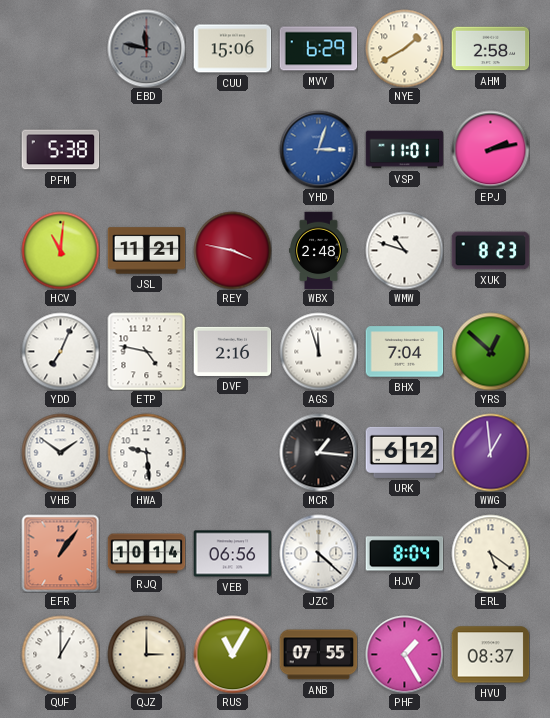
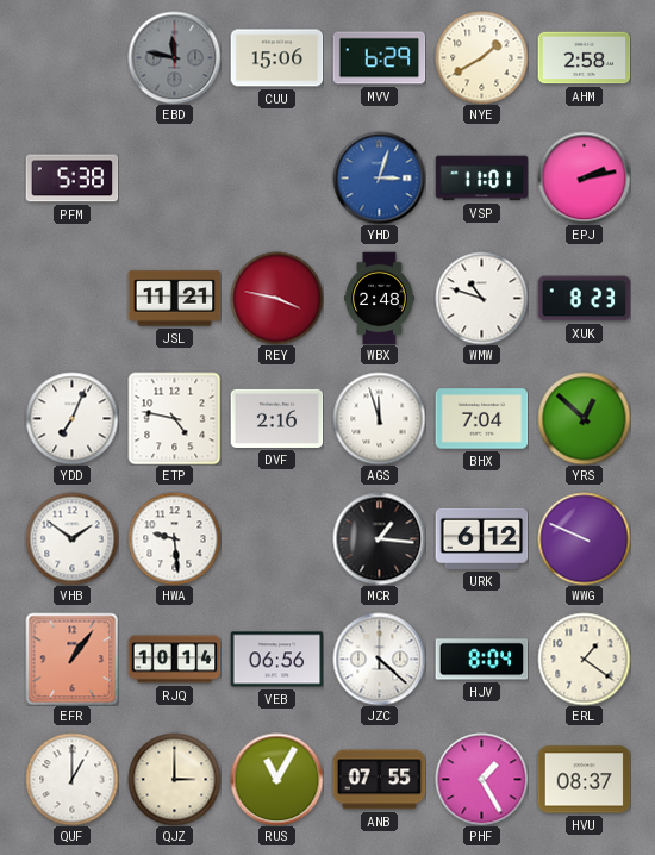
HCV: 11:01 -> none (60, 250)
WWG: 12:59 -> 9:49 (584, 538)
ERL: 5:21 -> 1:21 (584, 659)
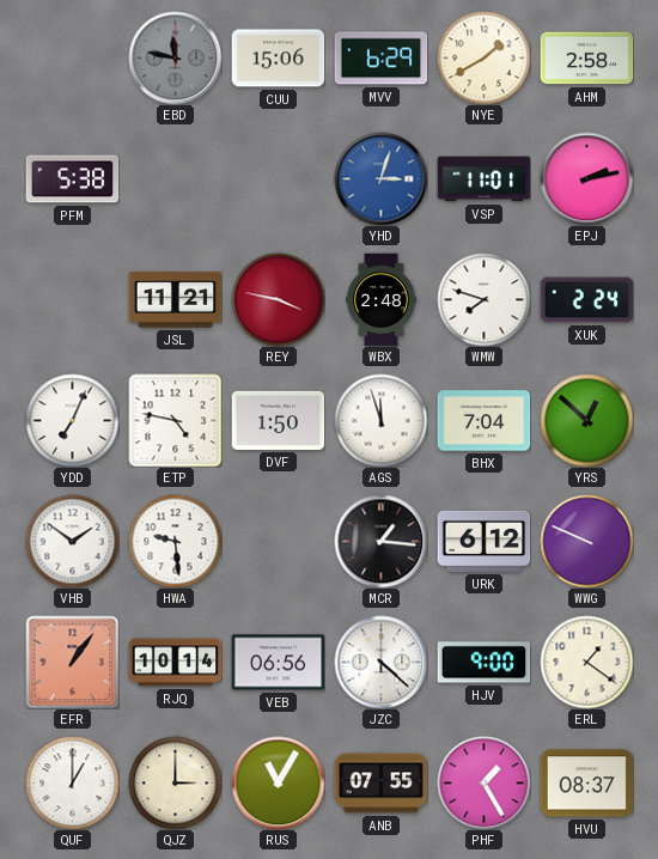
WMW: 10:48 -> 7:48 (483, 299)
XUK: 8:23 -> 2:24 (586, 300)
DVF: 2:16 -> 1:50 (278, 420)
HJV: 8:04 -> 9:00 (483, 663)
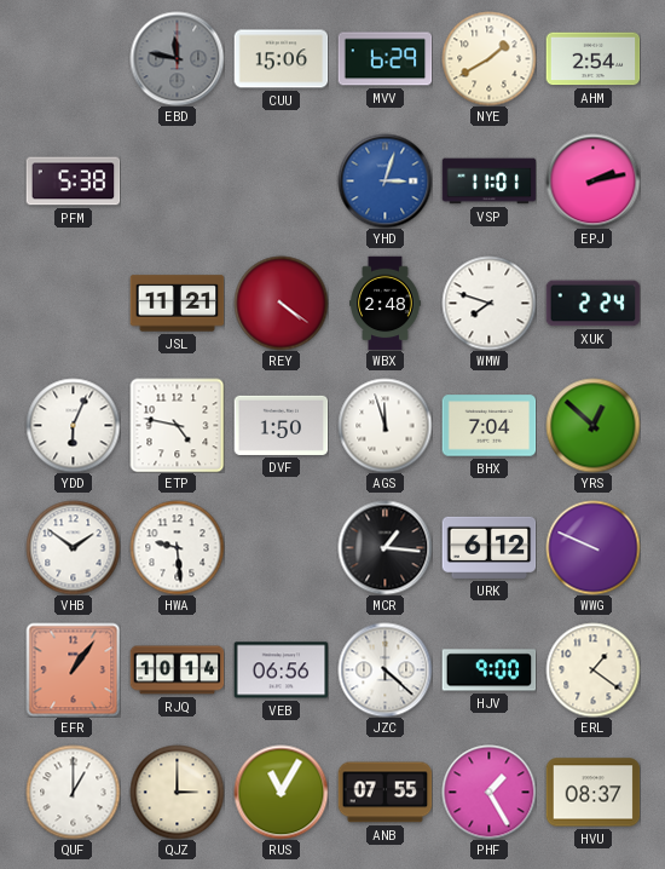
AHM: 2:58 -> 2:54 (592, 59)
REY: 3:47 -> 4:21 (281, 303)
YDD: 7:04 -> 6:04 (73, 425)
